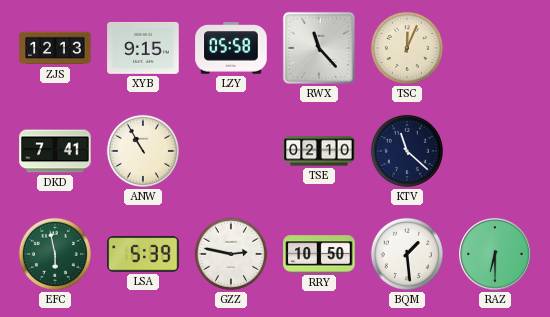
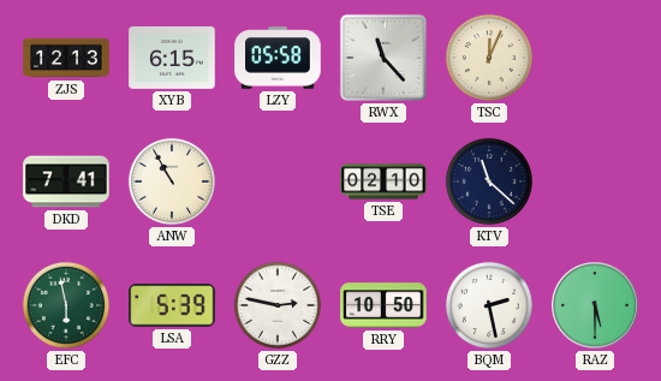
XYB: 9:15 -> 6:15 (172, 58)
BQM: 1:29 -> 2:28 (489, 305)
RAZ: 6:30 -> 5:30 (595, 305)
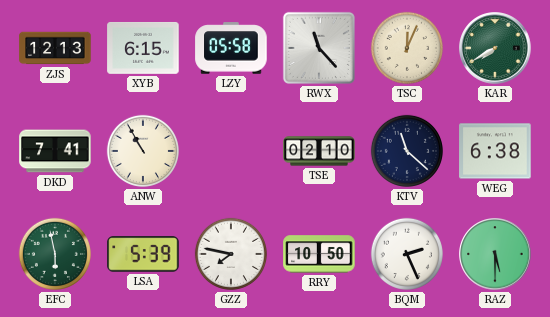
KAR: none -> 7:40 (495, 48)
WEG: none -> 6:38 (495, 151)
GZZ: 2:47 -> 7:47 (231, 254)
BQM: 2:28 -> 2:26 (407, 254)
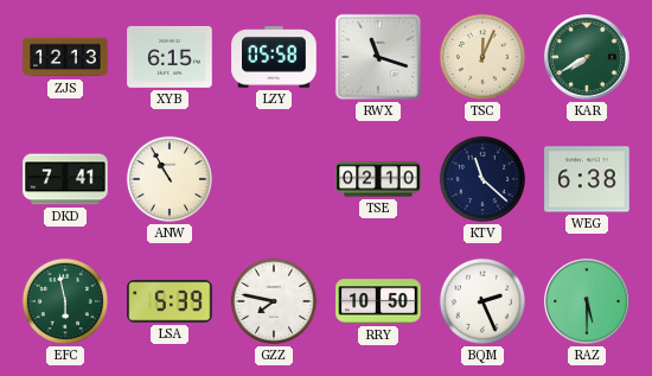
RWX: 11:23 -> 11:18 (378, 57)
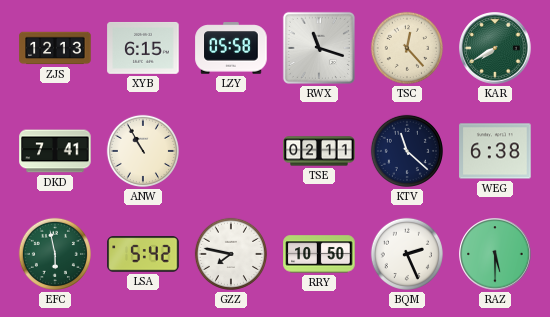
TSC: 12:04 -> 12:23 (407, 48)
TSE: 02:10 -> 02:11 (319, 151)
LSA: 5:39 -> 5:42 (143, 254)
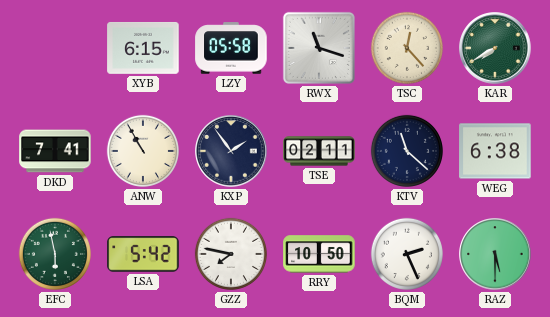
ZJS: 12:13 -> none (55, 48)
KXP: none -> 1:54 (231, 151)
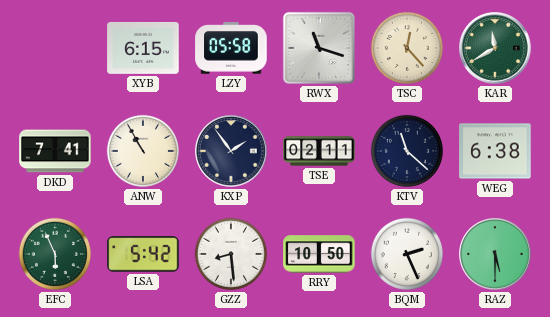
KAR: 7:40 -> 11:40 (495, 48)
EFC: 5:58 -> 5:56 (55, 254)
GZZ: 7:47 -> 8:29 (231, 254)
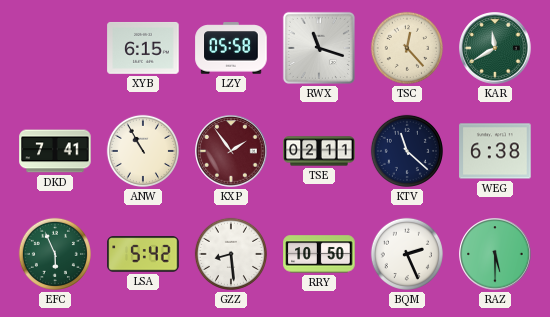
KXP dial: navy -> burgundy (231, 151)
